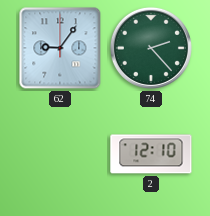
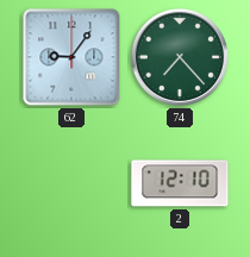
74: 2:23 -> 7:23 (180, 57)
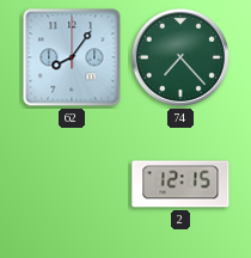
62: 9:06 -> 8:06 (72, 57)
2: 12:10 -> 12:15 (180, 184)
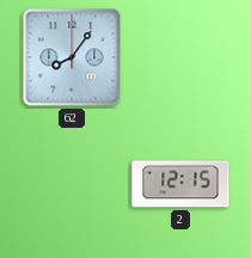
74: 7:23 -> none (180, 57)
